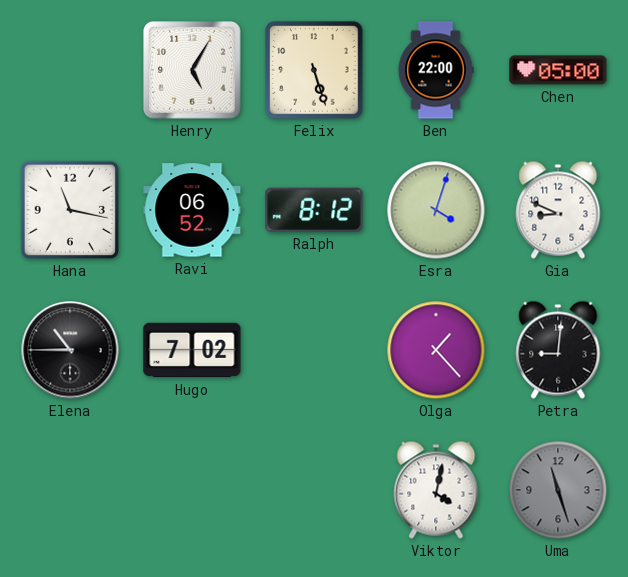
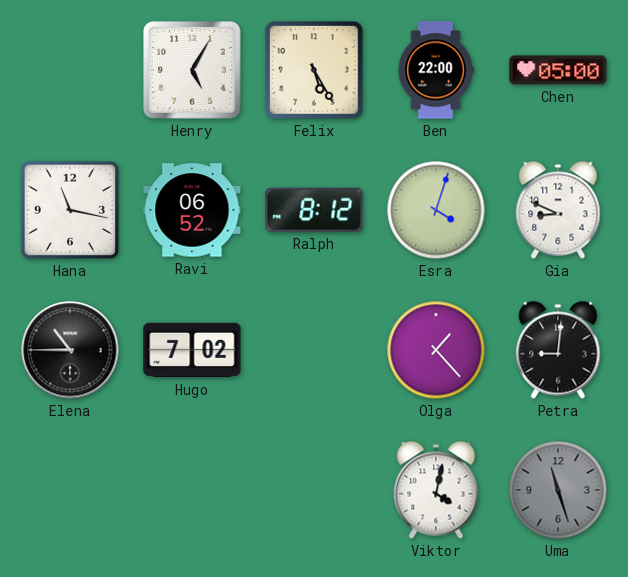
Felix: 5:27 -> 5:25 (314, 70)
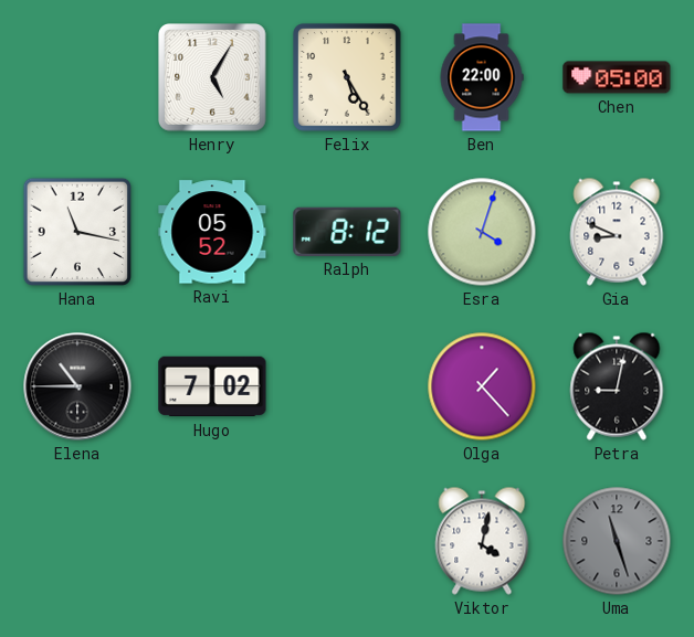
Ravi: 06:52 -> 05:52 (212, 232)
Petra: 9:01 -> 9:02 (617, 386)
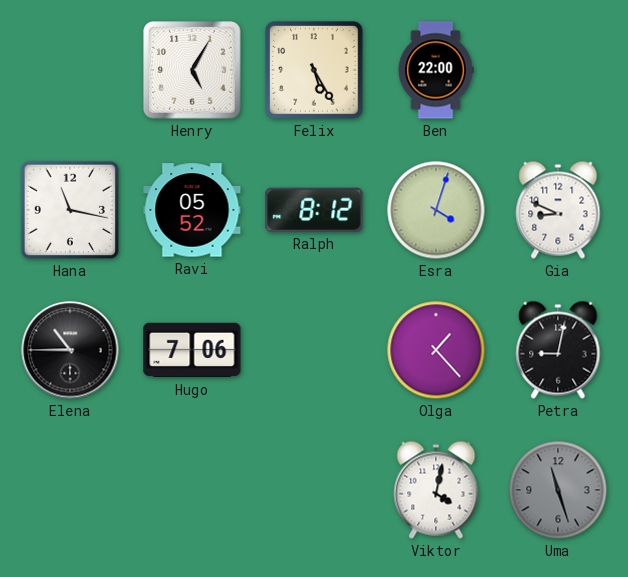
Chen: 05:00 -> none (617, 77)
Hugo: 7:02 -> 7:06 (192, 350)
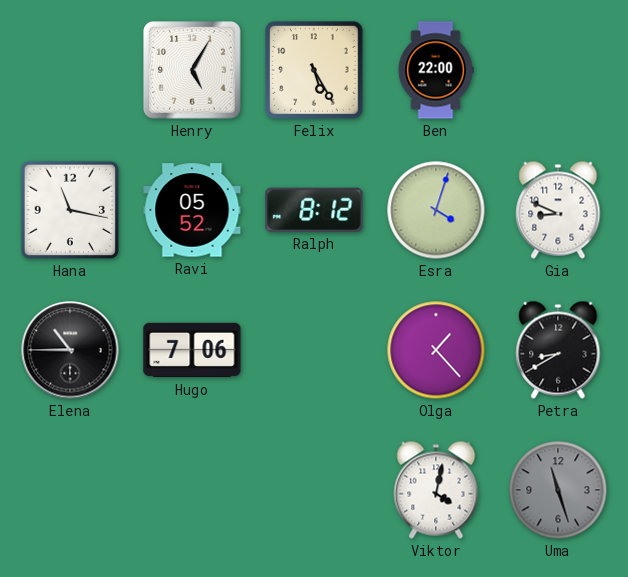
Petra: 9:02 -> 8:40 (558, 350)
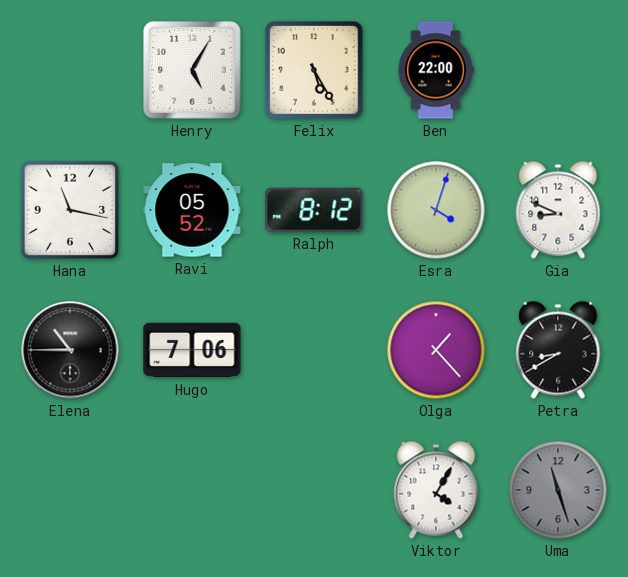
Viktor: 4:02 -> 4:05 (436, 490)
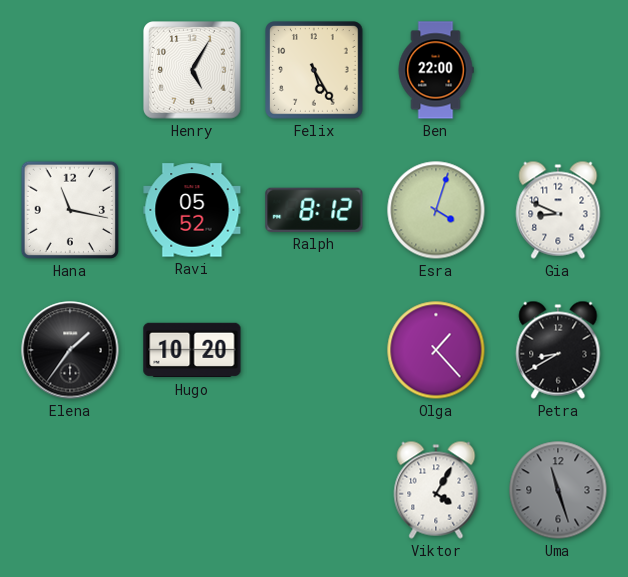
Elena: 10:45 -> 1:36 (70, 350)
Hugo: 7:06 -> 10:20 (192, 350)
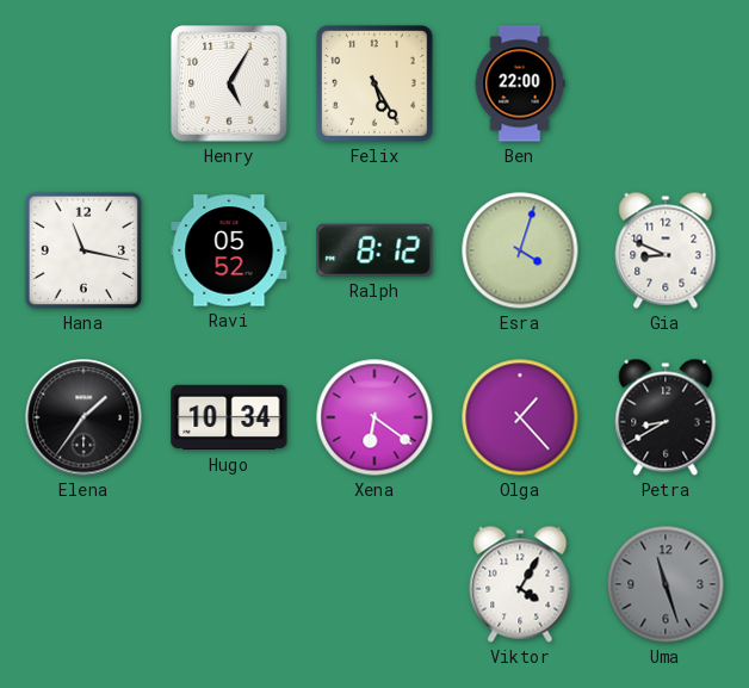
Hugo: 10:20 -> 10:34 (229, 417)
Xena: none -> 6:21 (374, 417)
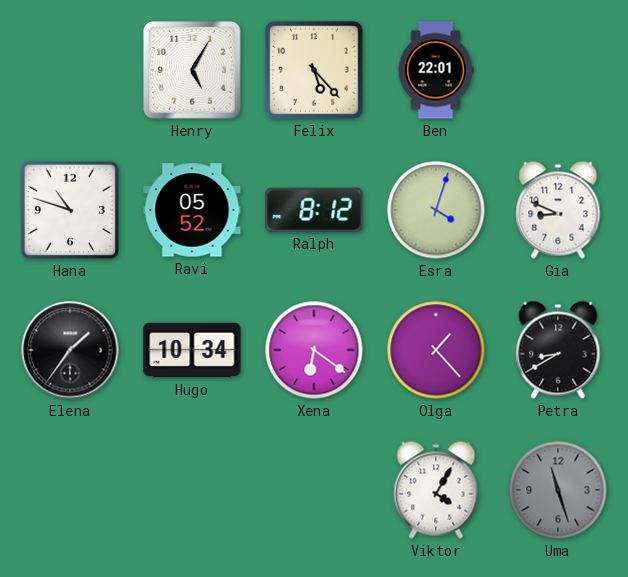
Felix: 5:25 -> 5:23 (314, 70)
Ben: 22:00 -> 22:01 (436, 70)
Hana: 11:17 -> 10:48 (70, 210)
